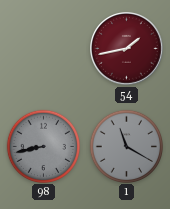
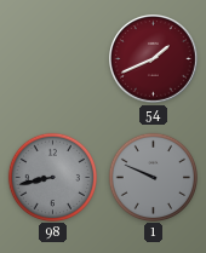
54: 1:43 -> 1:41 (154, 59)
1: 11:20 -> 9:49 (153, 177)
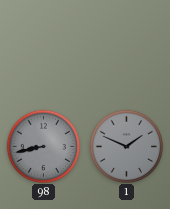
54: 1:41 -> none (154, 59)
1: 9:49 -> 1:49 (126, 146)
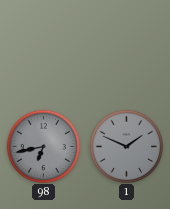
98: 8:43 -> 6:43 (43, 146)
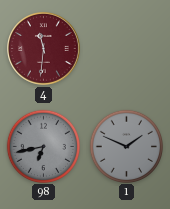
4: none -> 11:31 (44, 49)
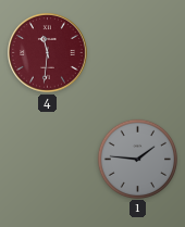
98: 6:43 -> none (43, 146)
1: 1:49 -> 1:46 (137, 159)
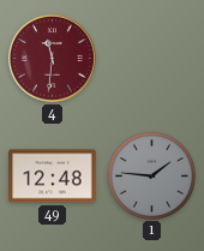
49: none -> 12:48 (53, 177)
